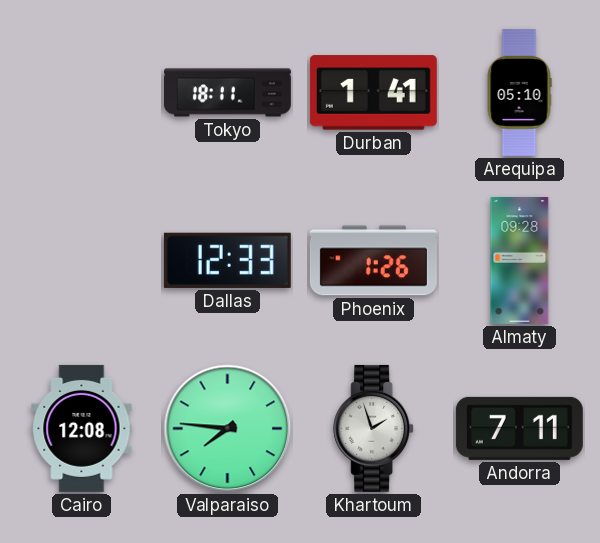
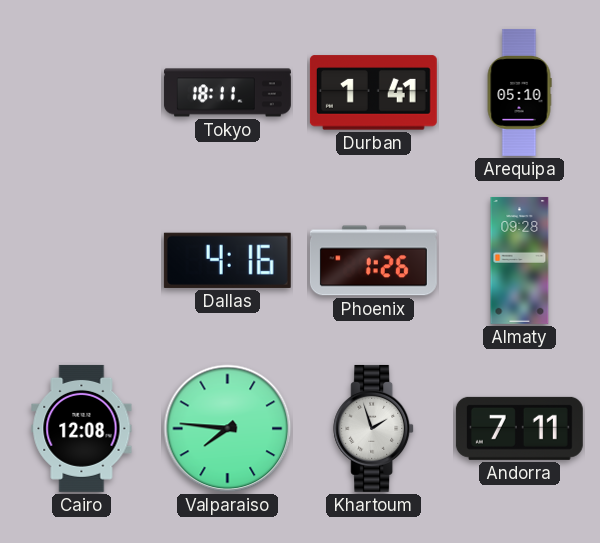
Dallas: 12:33 -> 4:16 (227, 260)
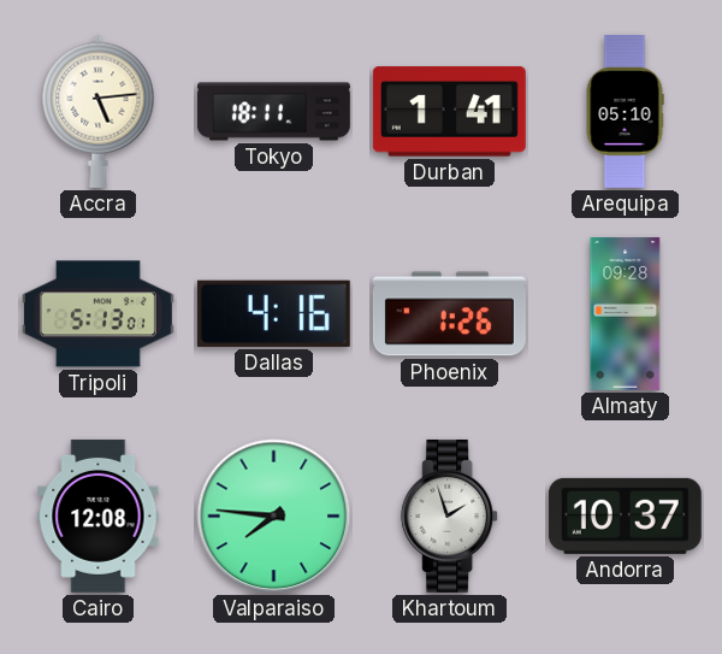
Accra: none -> 5:14 (99, 111)
Tripoli: none -> 5:13 (97, 314)
Andorra: 7:11 -> 10:37 (625, 515)
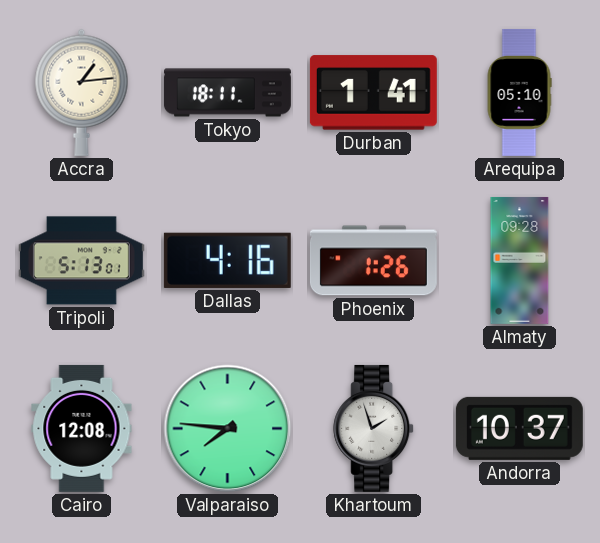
Accra: 5:14 -> 1:14 (82, 92)
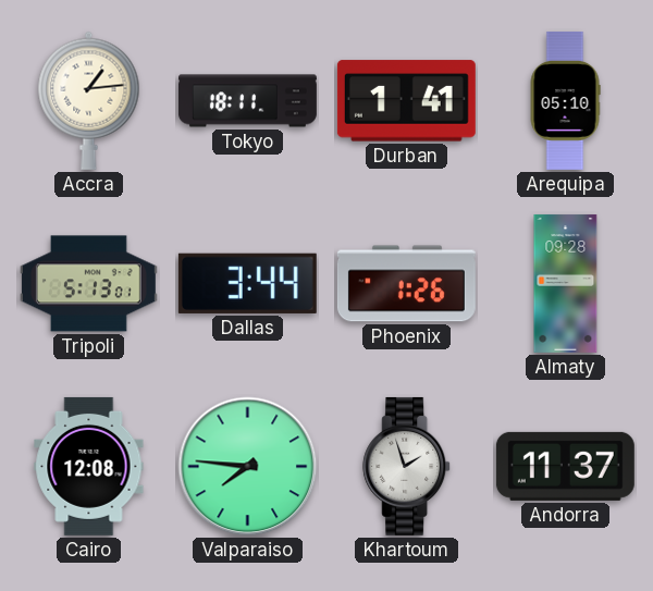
Dallas: 4:16 -> 3:44 (247, 283)
Andorra: 10:37 -> 11:37 (565, 466)
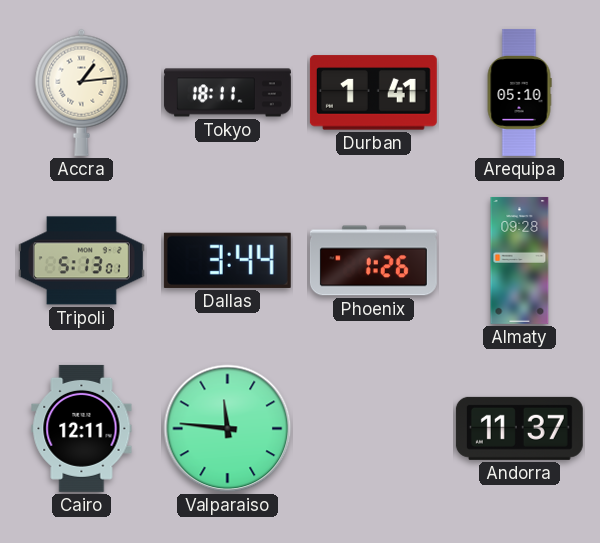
Cairo: 12:08 -> 12:11 (82, 428)
Valparaiso: 7:46 -> 11:46 (228, 429)
Khartoum: 1:57 -> none (407, 466)
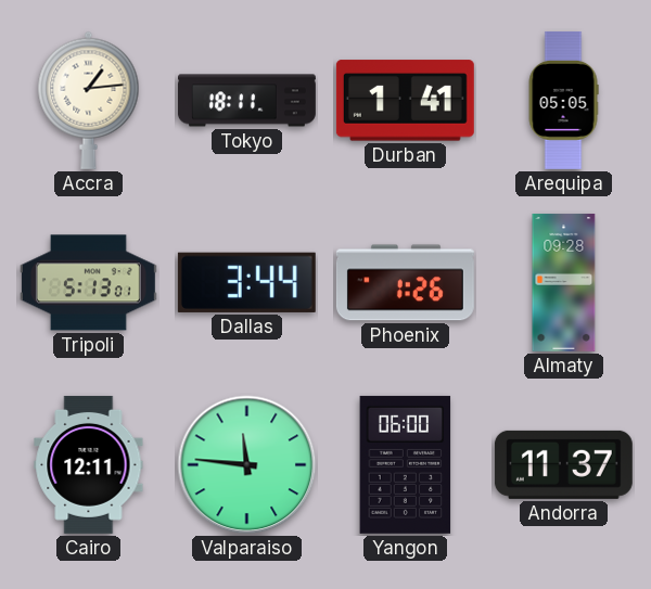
Arequipa: 05:10 -> 05:05 (563, 100)
Yangon: none -> 06:00 (406, 464)
